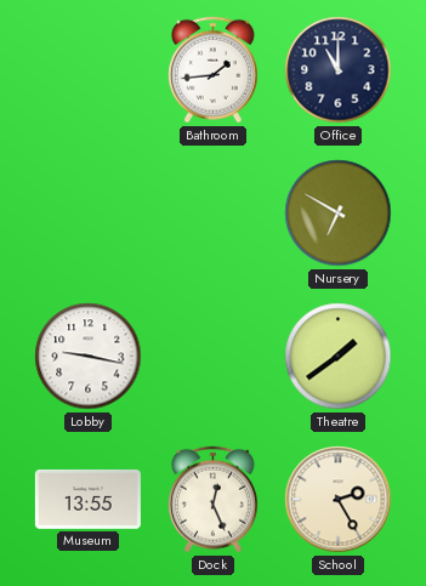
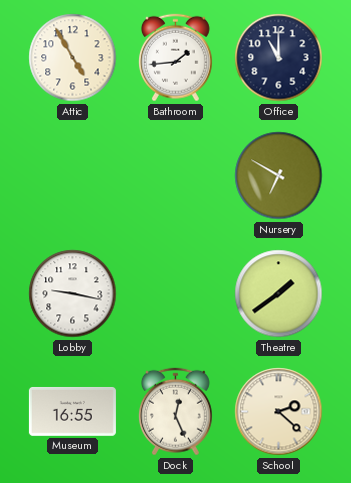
Attic: none -> 4:55 (73, 58)
Museum: 13:55 -> 16:55 (72, 412)
School: 2:25 -> 2:22 (279, 412)
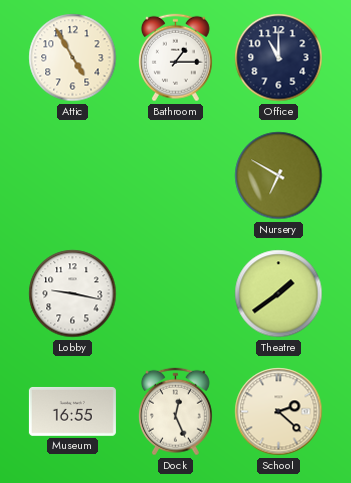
Bathroom: 1:44 -> 1:15 (175, 58)
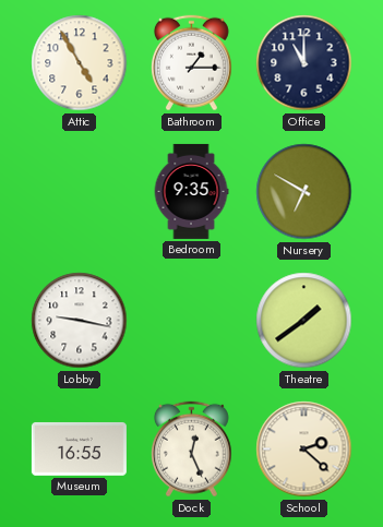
Bedroom: none -> 9:35 (191, 191)
